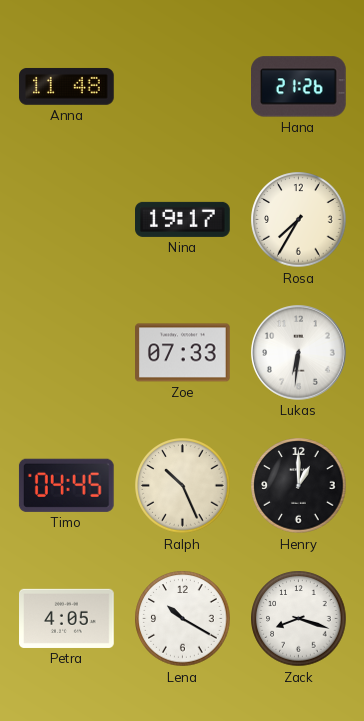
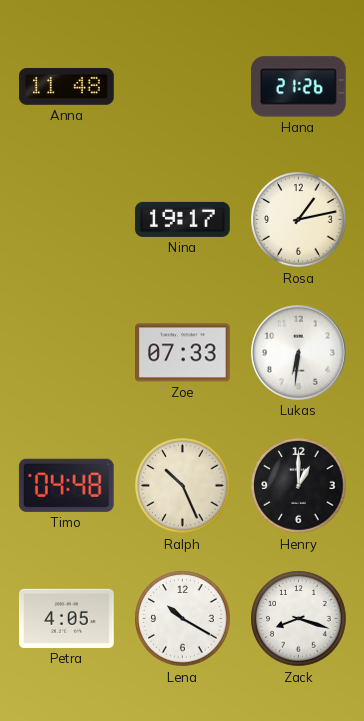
Rosa: 7:35 -> 1:13 (299, 220)
Timo: 04:45 -> 04:48 (66, 485)
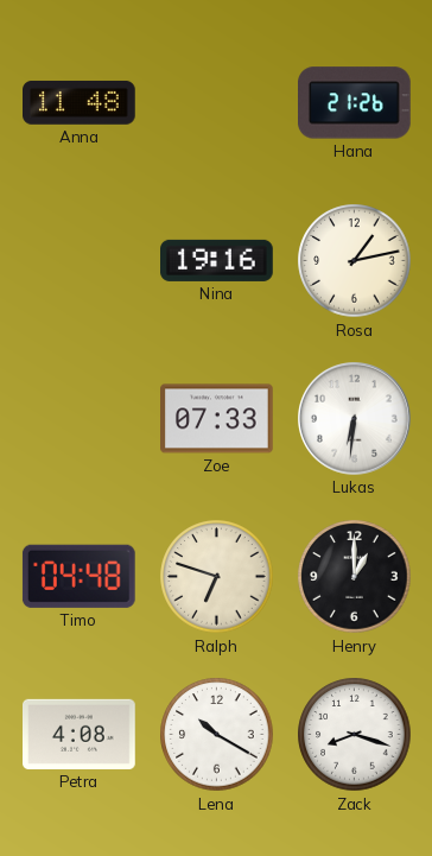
Nina: 19:17 -> 19:16 (217, 260)
Ralph: 10:26 -> 6:48 (217, 577)
Petra: 4:05 -> 4:08 (80, 734)
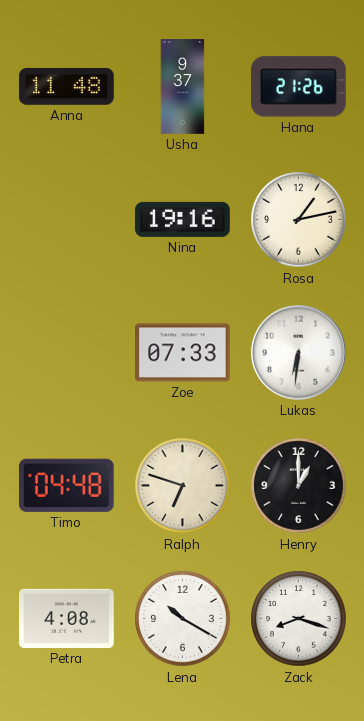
Usha: none -> 9:37 (183, 87)
